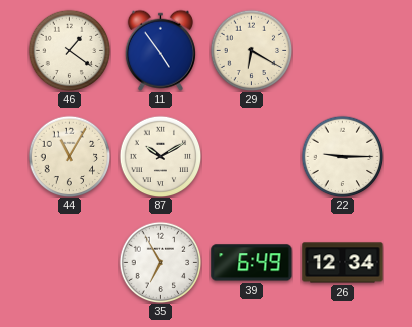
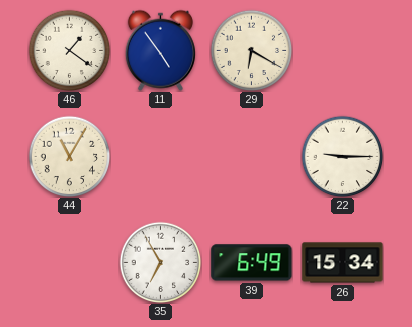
87: 10:10 -> none (160, 156)
26: 12:34 -> 15:34 (343, 263)
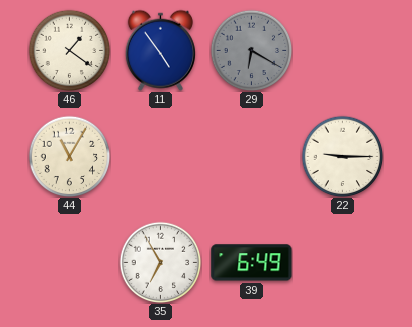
29 dial: cream -> grey (251, 50)
26: 15:34 -> none (343, 263)
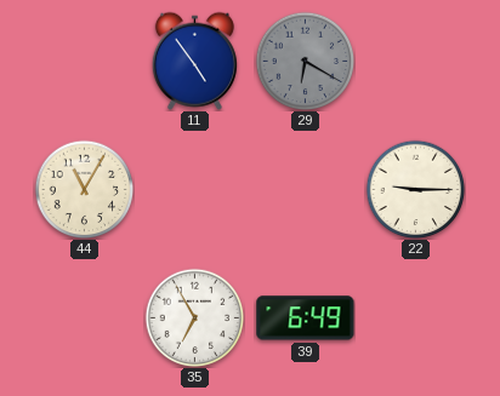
46: 1:21 -> none (69, 50)
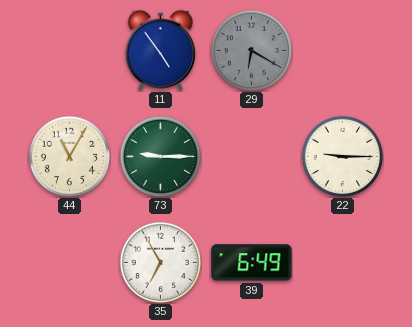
73: none -> 9:15 (160, 156)
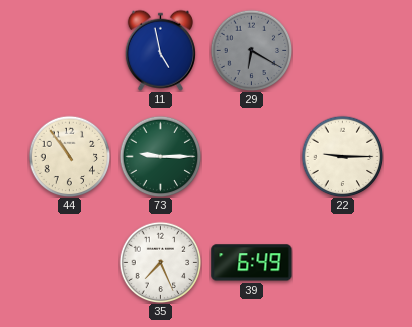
11: 4:54 -> 4:58 (160, 50)
44: 11:05 -> 10:54 (69, 156)
35: 6:55 -> 7:26 (160, 262)
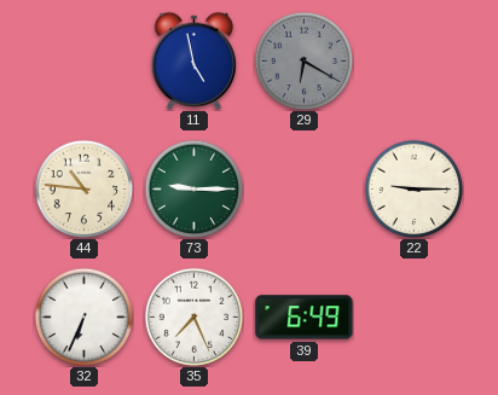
44: 10:54 -> 10:46 (83, 188)
32: none -> 6:34 (83, 316)
